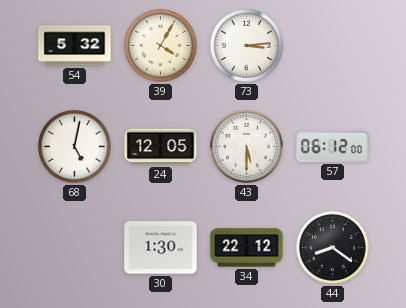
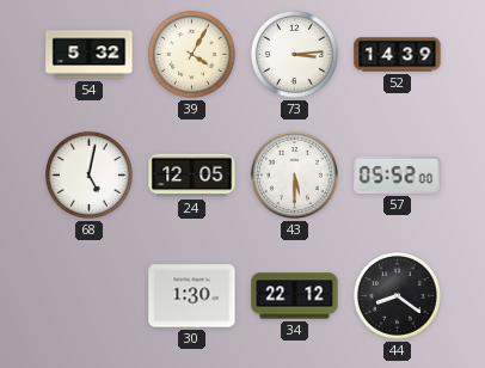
52: none -> 14:39 (398, 55)
57: 06:12 -> 05:52 (398, 174)
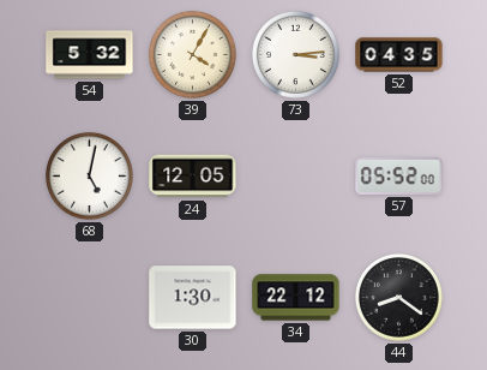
52: 14:39 -> 04:35 (399, 55)
43: 5:30 -> none (294, 174)
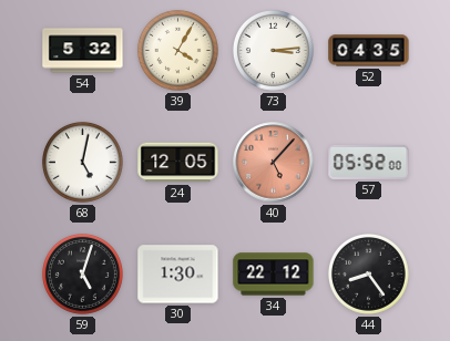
40: none -> 5:07 (274, 163)
59: none -> 5:03 (82, 273)
44: 8:21 -> 8:24 (368, 273)
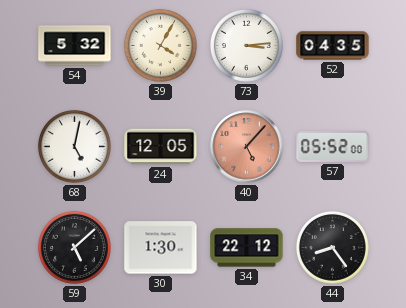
59: 5:03 -> 5:08 (74, 247)
